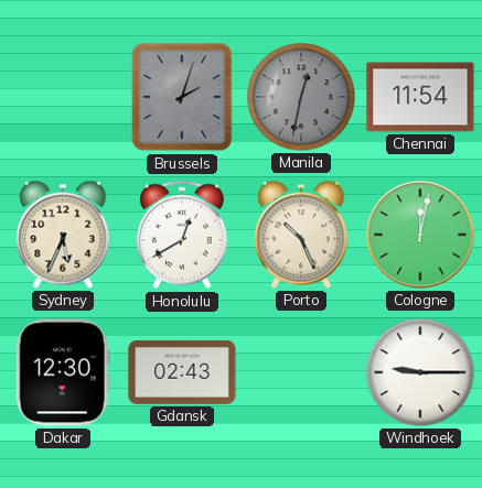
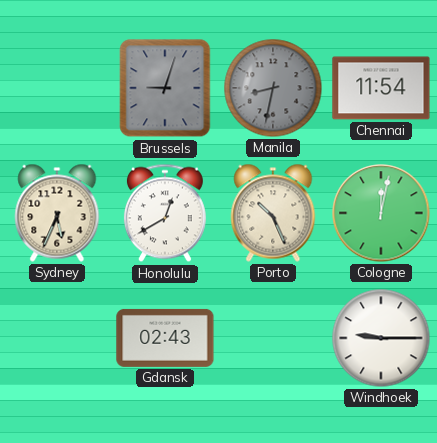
Brussels: 2:03 -> 9:03 (165, 88)
Manila: 12:32 -> 8:32 (273, 88)
Dakar: 12:30 -> none (63, 372)
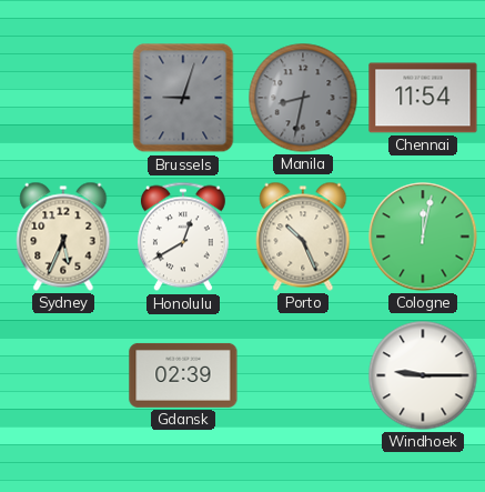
Gdansk: 02:43 -> 02:39 (183, 375)
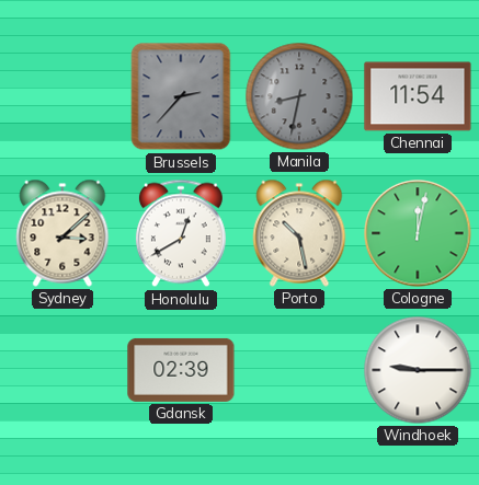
Brussels: 9:03 -> 2:37 (181, 96)
Sydney: 5:34 -> 3:08 (62, 233)
Porto: 10:26 -> 10:28 (299, 233)
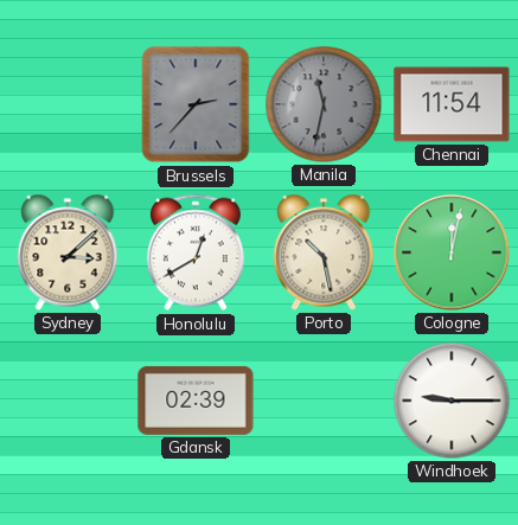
Manila: 8:32 -> 11:32 (324, 104)
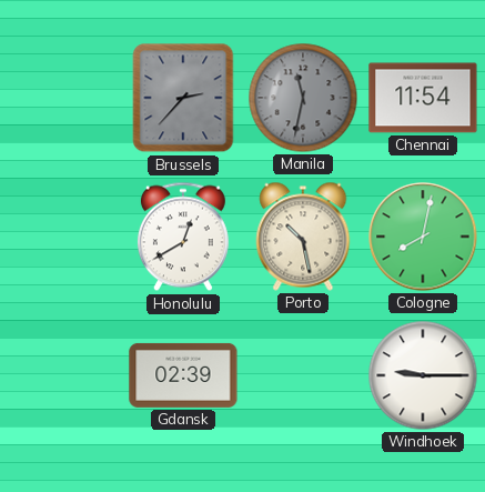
Sydney: 3:08 -> none (68, 252)
Cologne: 12:02 -> 8:02 (423, 237)
